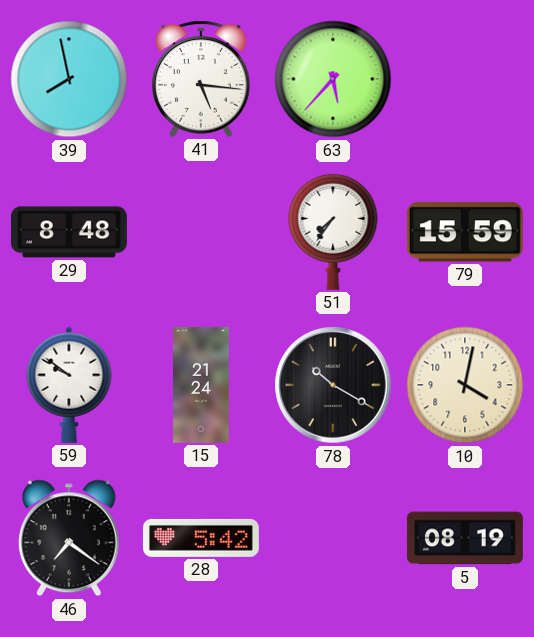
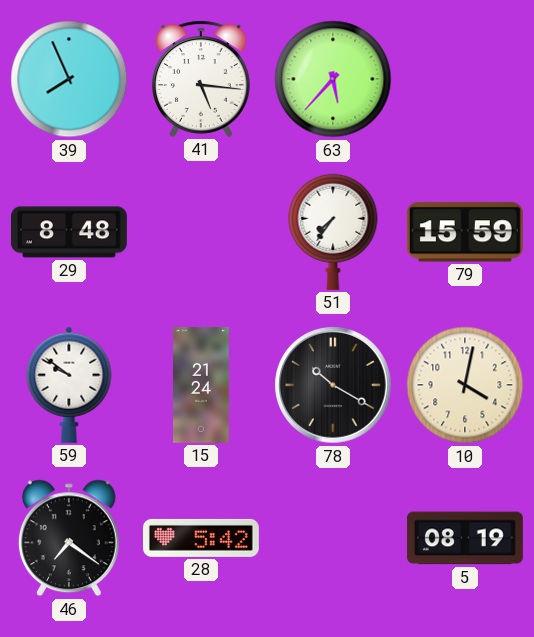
39: 7:58 -> 7:56 (69, 79)
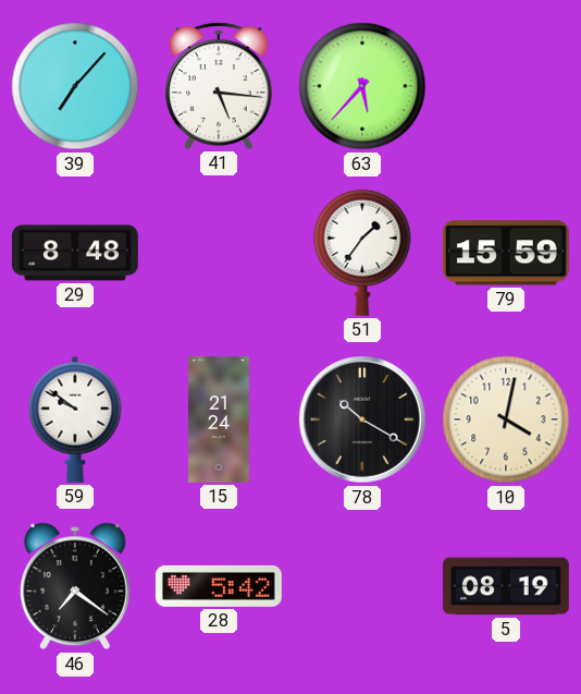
39: 7:56 -> 7:07 (75, 86)
51: 7:36 -> 1:36 (362, 253)
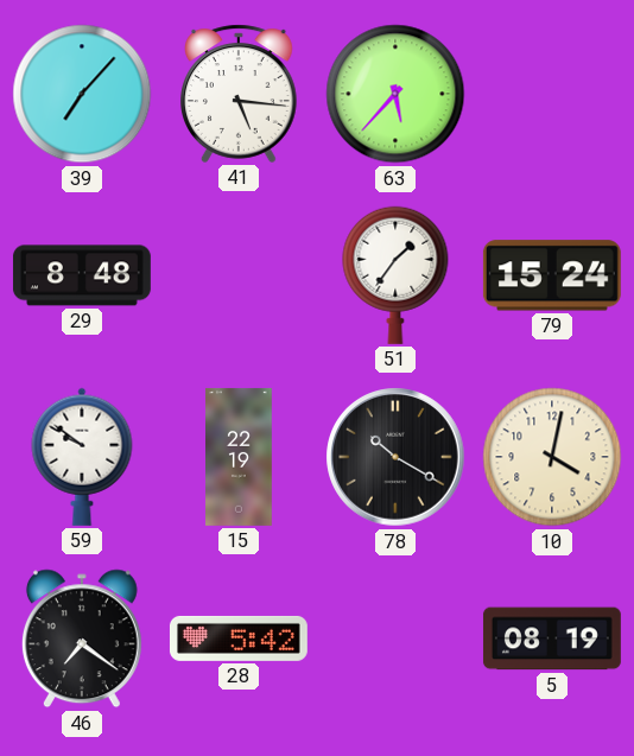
79: 15:59 -> 15:24 (552, 275)
15: 21:24 -> 22:19 (240, 457)
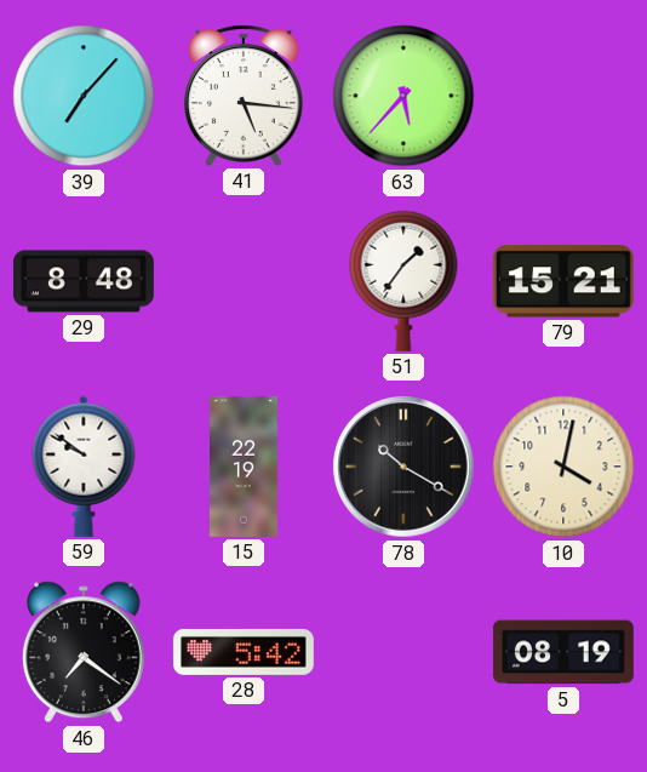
79: 15:24 -> 15:21 (563, 281)
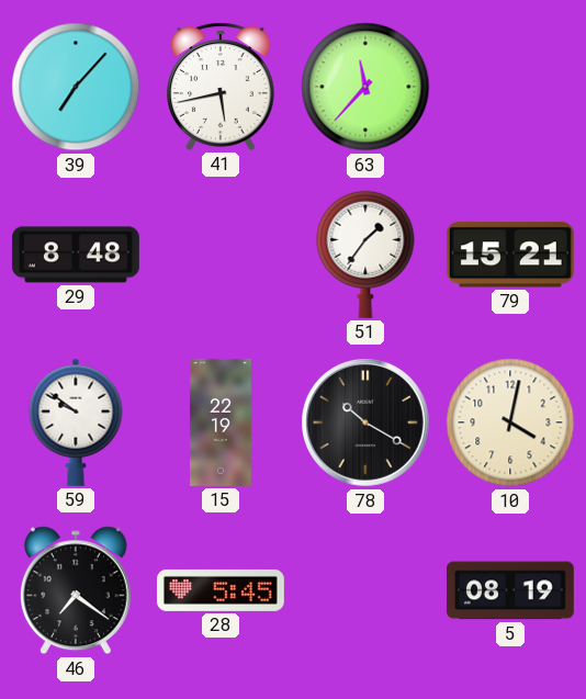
41: 5:16 -> 5:43 (222, 87)
63: 5:37 -> 11:37 (365, 87)
28: 5:42 -> 5:45 (221, 590)
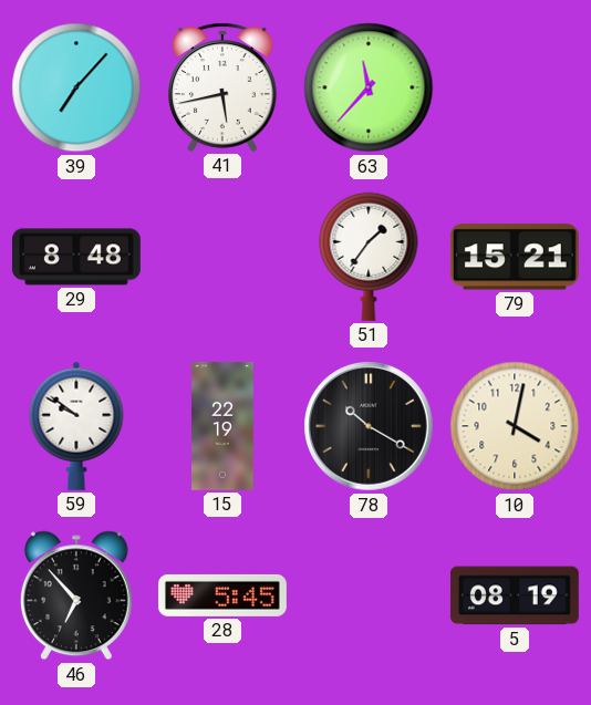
46: 7:21 -> 6:53 (76, 595)
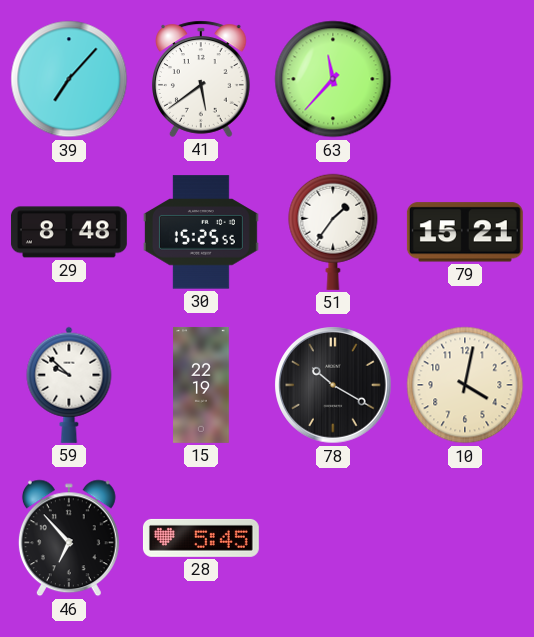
41: 5:43 -> 5:39 (202, 79)
30: none -> 15:25 (201, 232)
59: 9:51 -> 9:52 (69, 385)
5: 08:19 -> none (515, 595)
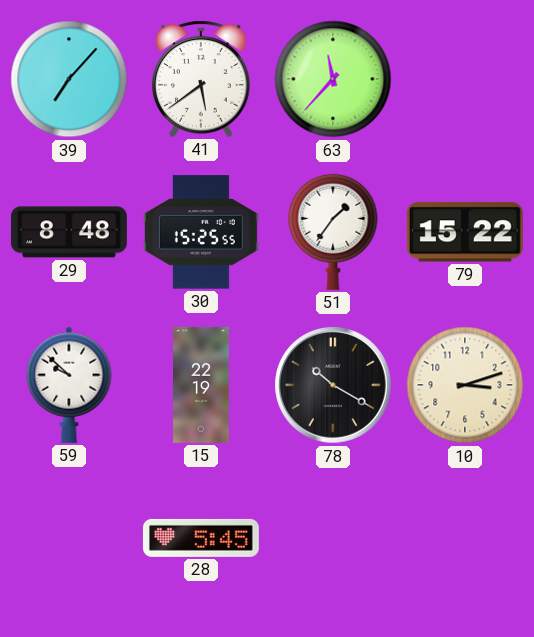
79: 15:21 -> 15:22 (465, 232)
10: 4:02 -> 3:12 (465, 385)
46: 6:53 -> none (69, 538)
